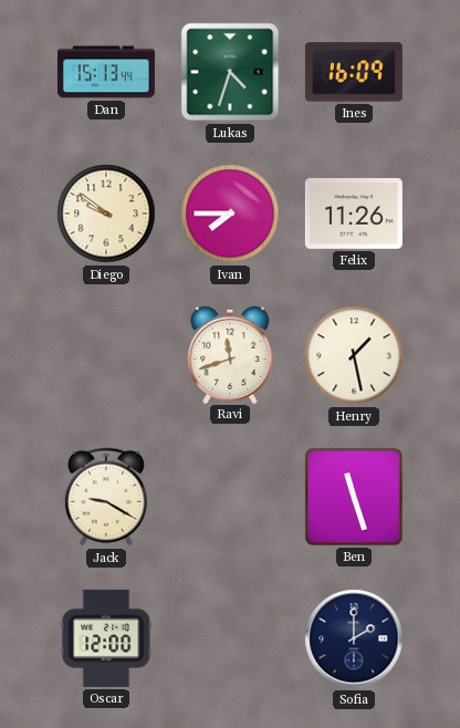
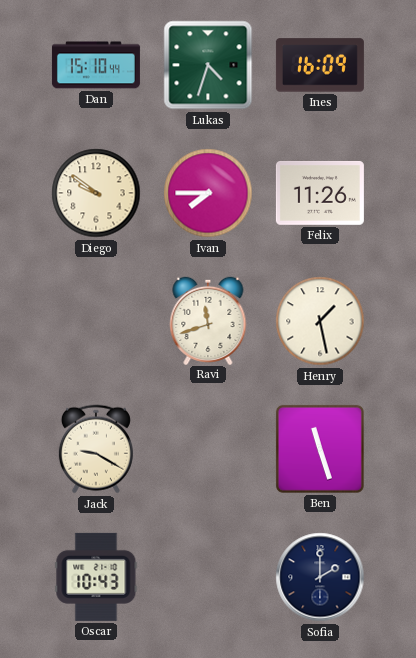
Dan: 15:13 -> 15:10 (96, 65)
Oscar: 12:00 -> 10:43 (96, 577)
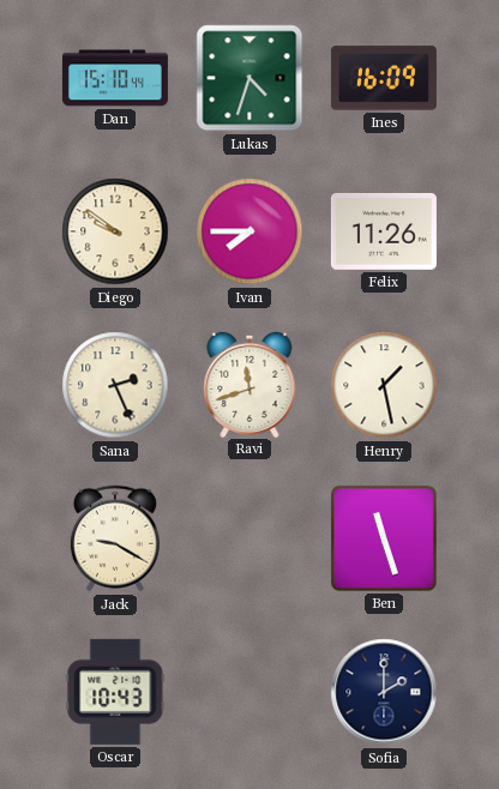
Sana: none -> 2:26 (115, 385)
